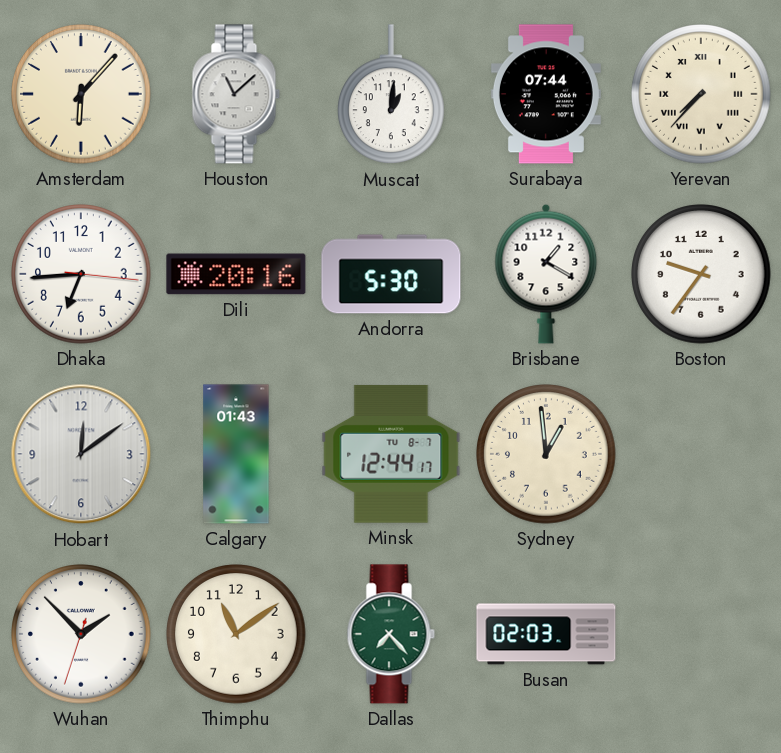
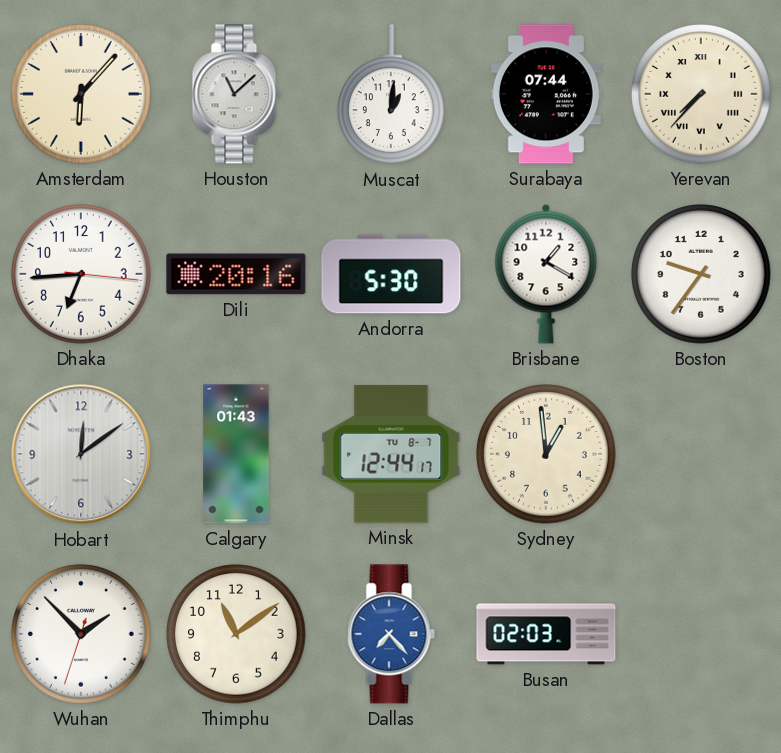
Dallas dial: green -> blue (391, 634)
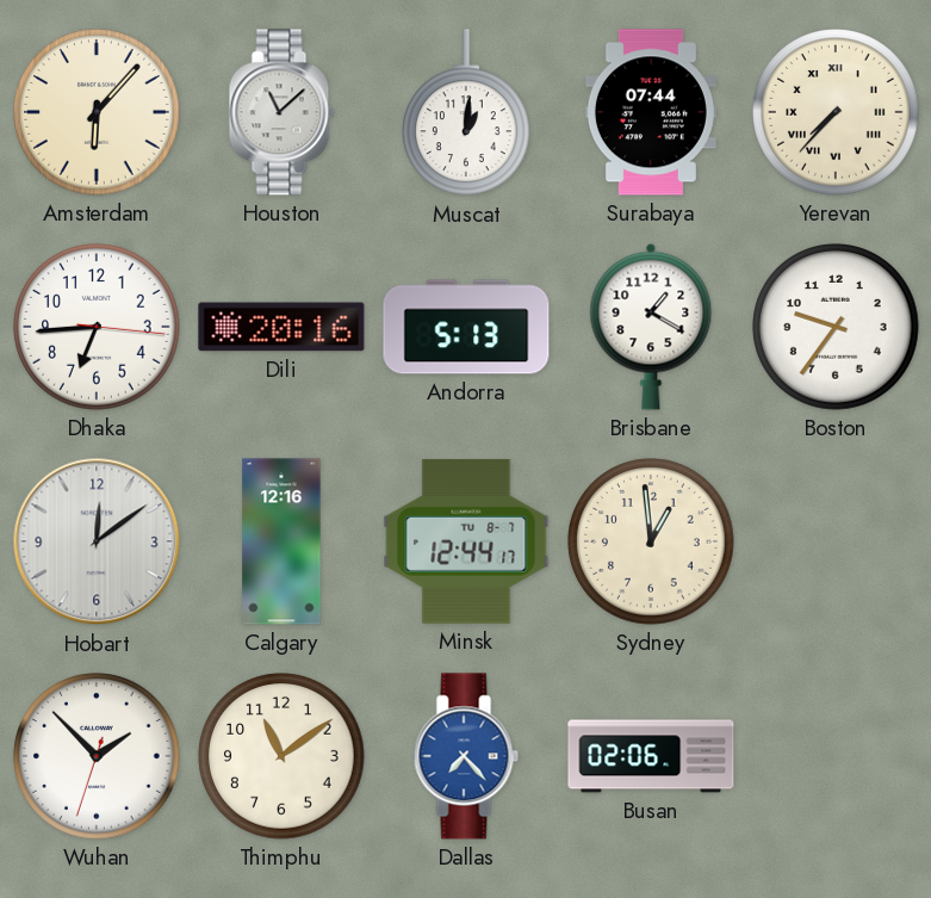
Andorra: 5:30 -> 5:13 (466, 327)
Calgary: 01:43 -> 12:16 (281, 541)
Busan: 02:03 -> 02:06 (651, 756)
